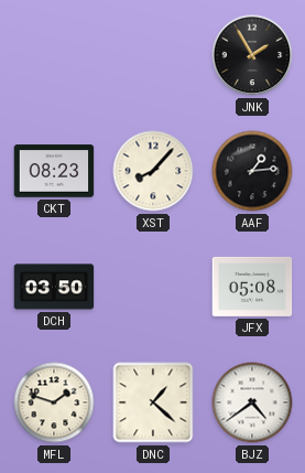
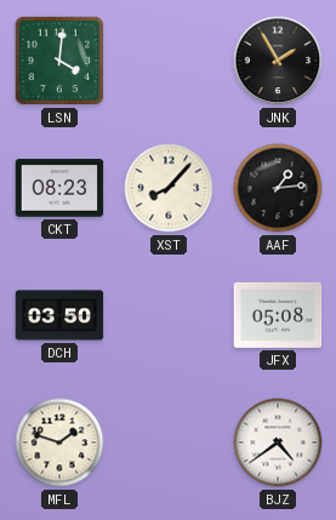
LSN: none -> 4:01 (59, 61)
DNC: 1:22 -> none (153, 402)
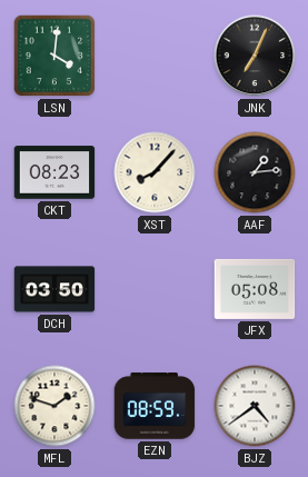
JNK: 1:55 -> 7:04 (255, 56)
EZN: none -> 08:59 (155, 406)
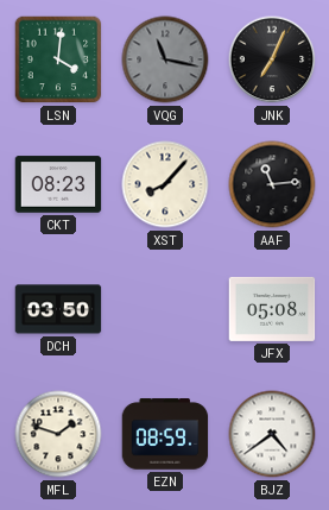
VQG: none -> 11:17 (165, 59)
AAF: 1:14 -> 11:14 (272, 184)
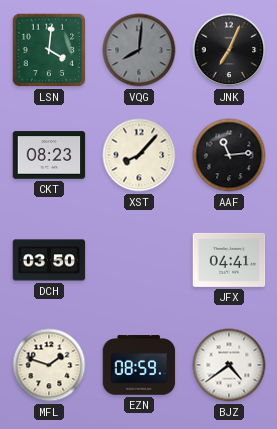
VQG: 11:17 -> 8:01 (139, 50)
JFX: 05:08 -> 04:41 (229, 260)
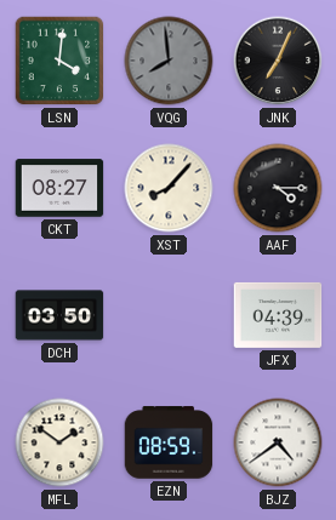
VQG: 8:01 -> 7:59 (169, 61)
CKT: 08:23 -> 08:27 (59, 188)
AAF: 11:14 -> 4:15 (278, 188)
JFX: 04:41 -> 04:39 (278, 315)
MFL: 1:48 -> 1:51 (59, 442)
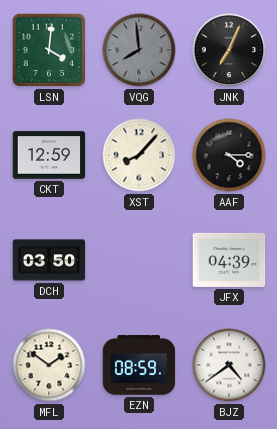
CKT: 08:27 -> 12:59 (49, 155)
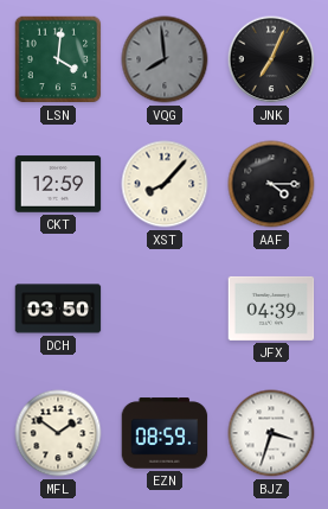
BJZ: 4:39 -> 3:33 (271, 433)
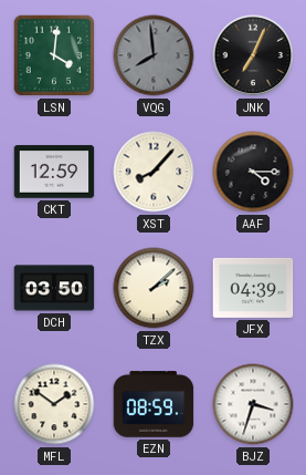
TZX: none -> 2:08 (154, 288)
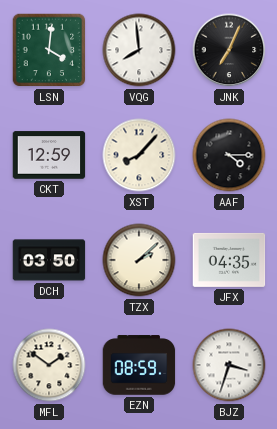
VQG dial: grey -> white (139, 50)
JFX: 04:39 -> 04:35 (229, 260)
